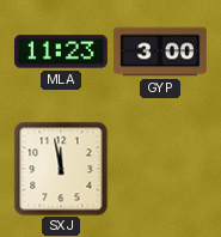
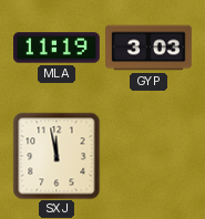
MLA: 11:23 -> 11:19 (58, 48)
GYP: 3:00 -> 3:03 (148, 48)
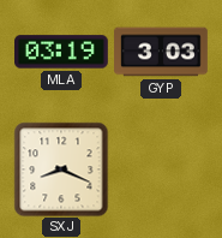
MLA: 11:19 -> 03:19 (62, 52)
SXJ: 11:58 -> 8:19 (61, 169)
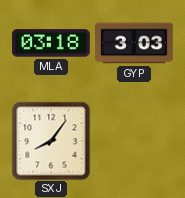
MLA: 03:19 -> 03:18 (52, 43)
SXJ: 8:19 -> 8:06 (51, 141)
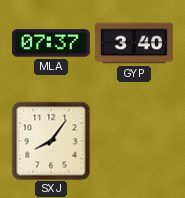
MLA: 03:18 -> 07:37 (52, 43)
GYP: 3:03 -> 3:40 (134, 43)
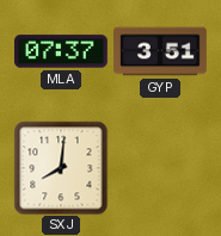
GYP: 3:40 -> 3:51 (160, 51)
SXJ: 8:06 -> 8:01 (61, 168)
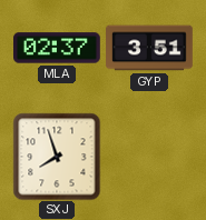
MLA: 07:37 -> 02:37 (58, 48)
SXJ: 8:01 -> 7:57 (57, 157)
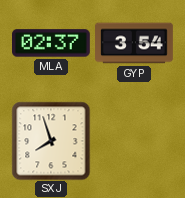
GYP: 3:51 -> 3:54 (134, 43)
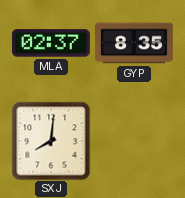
GYP: 3:54 -> 8:35 (134, 43)
SXJ: 7:57 -> 8:01 (51, 141)
